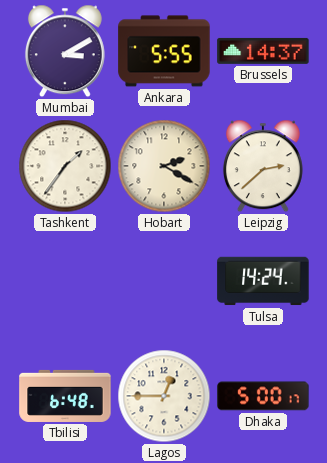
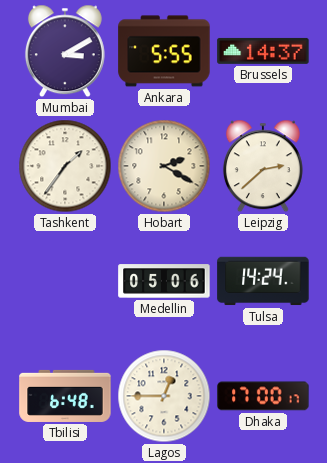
Medellin: none -> 05:06 (164, 281)
Dhaka: 5:00 -> 17:00 (263, 396)
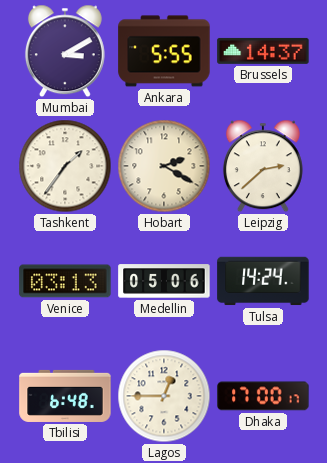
Venice: none -> 03:13 (65, 281)
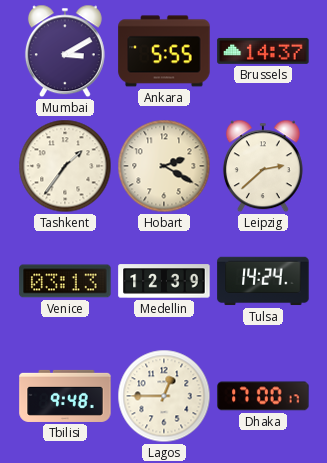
Medellin: 05:06 -> 12:39 (164, 281)
Tbilisi: 6:48 -> 9:48 (65, 396)
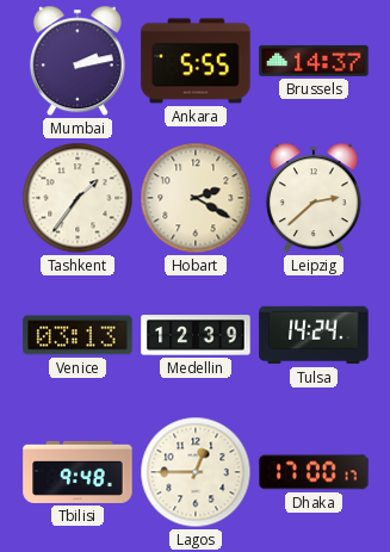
Mumbai: 3:10 -> 2:13 (78, 61)
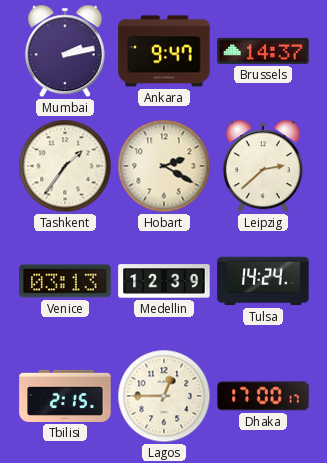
Ankara: 5:55 -> 9:47 (164, 51)
Tbilisi: 9:48 -> 2:15 (65, 396)
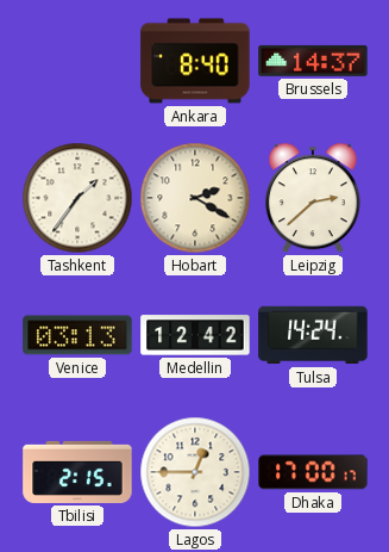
Mumbai: 2:13 -> none (65, 51)
Ankara: 9:47 -> 8:40 (195, 61)
Medellin: 12:39 -> 12:42 (195, 335)
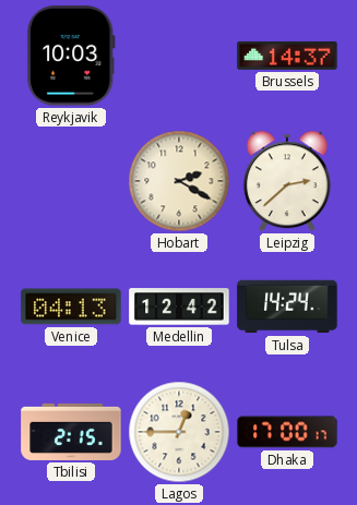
Reykjavik: none -> 10:03 (72, 56)
Ankara: 8:40 -> none (195, 61)
Tashkent: 1:36 -> none (77, 198)
Venice: 03:13 -> 04:13 (71, 306)
